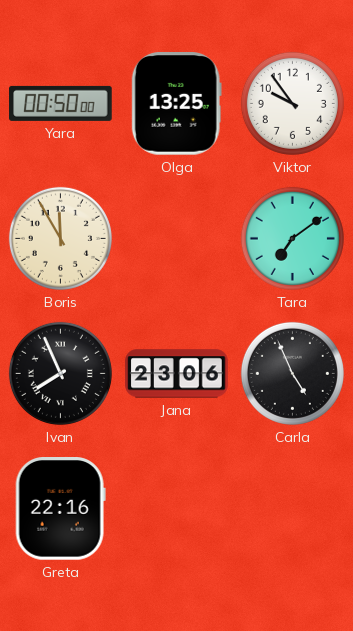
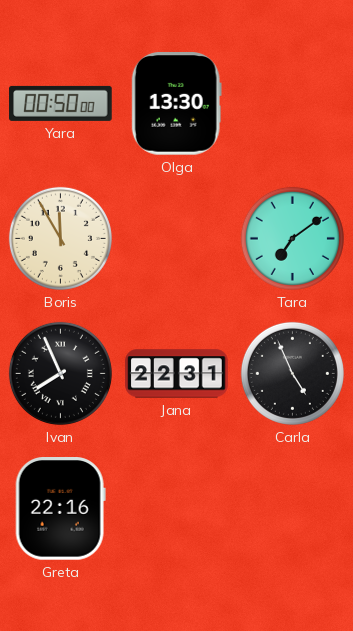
Olga: 13:25 -> 13:30 (176, 104)
Viktor: 9:54 -> none (292, 103)
Jana: 23:06 -> 22:31 (177, 374)
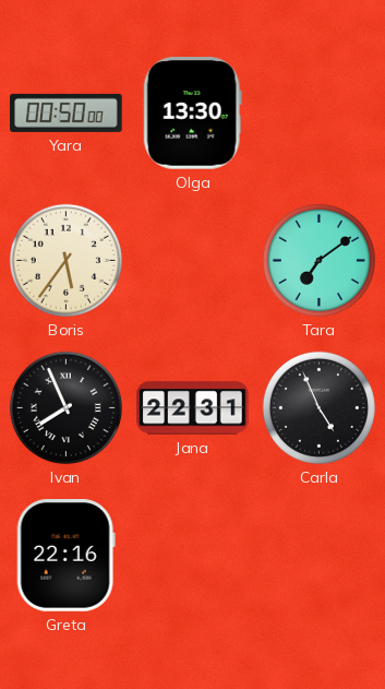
Boris: 11:55 -> 5:36 (65, 260)
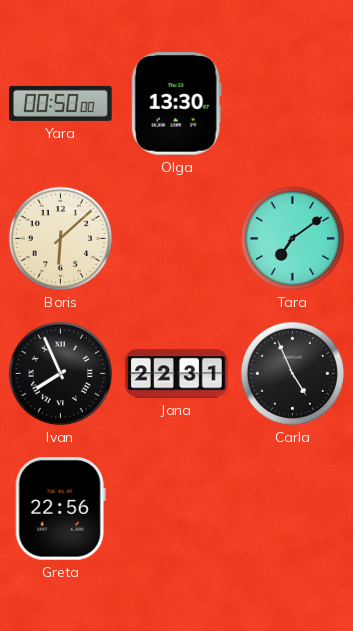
Boris: 5:36 -> 6:08 (60, 238)
Greta: 22:16 -> 22:56 (60, 509)
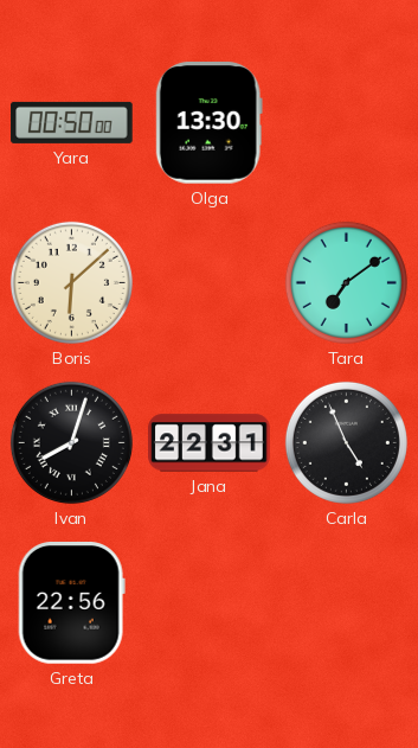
Ivan: 7:56 -> 8:03 (71, 442)
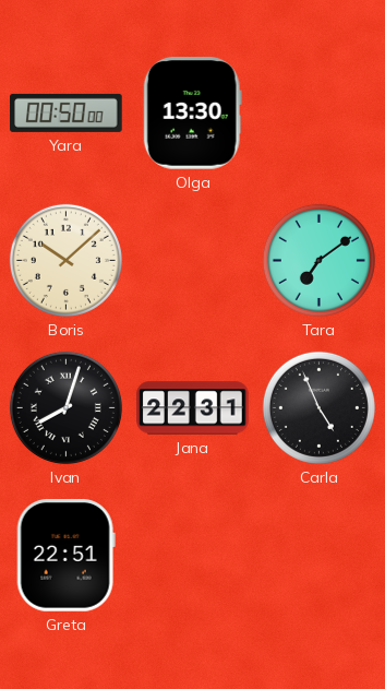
Boris: 6:08 -> 10:08 (65, 260)
Greta: 22:56 -> 22:51 (65, 556)
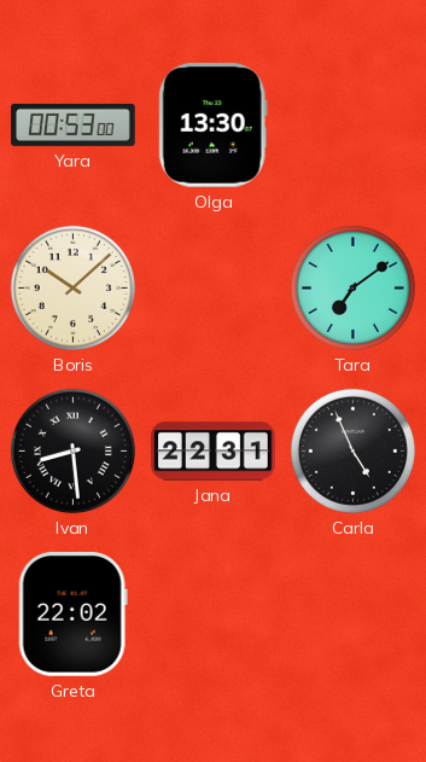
Yara: 00:50 -> 00:53 (74, 124)
Ivan: 8:03 -> 8:29 (72, 450)
Greta: 22:51 -> 22:02 (72, 615)
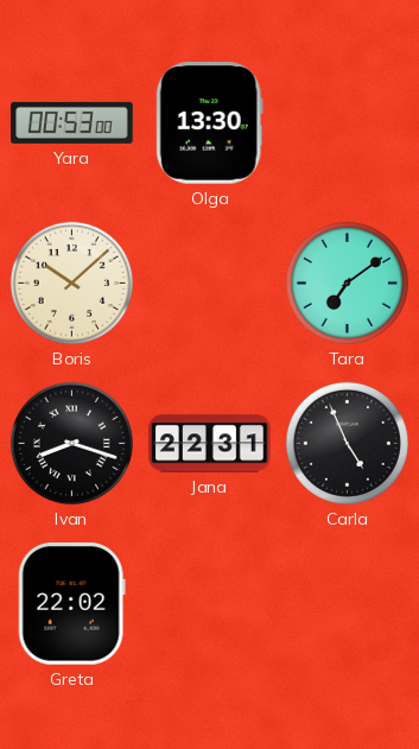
Ivan: 8:29 -> 8:18 (71, 443)
